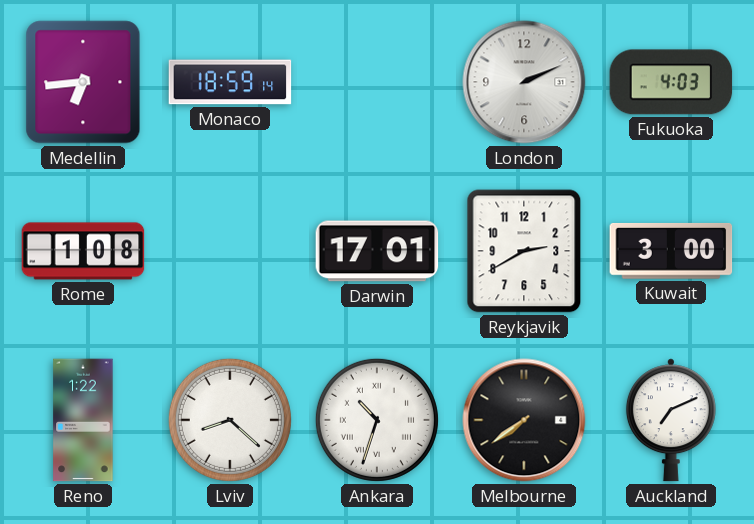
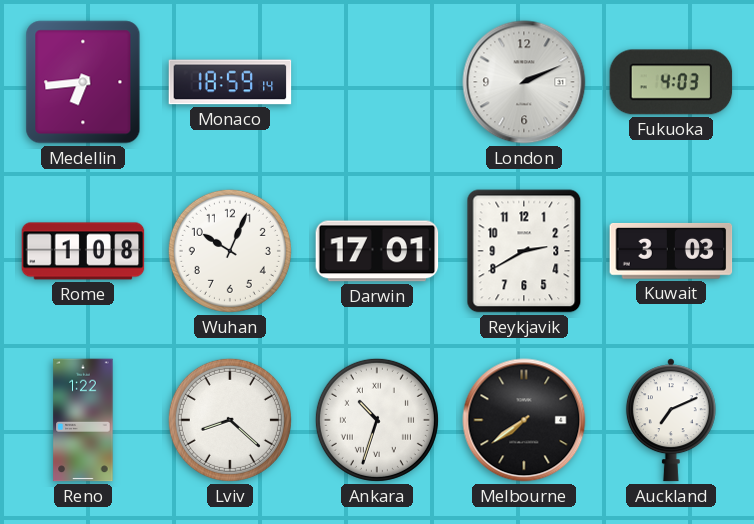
Wuhan: none -> 10:04 (230, 251)
Kuwait: 3:00 -> 3:03 (671, 251)
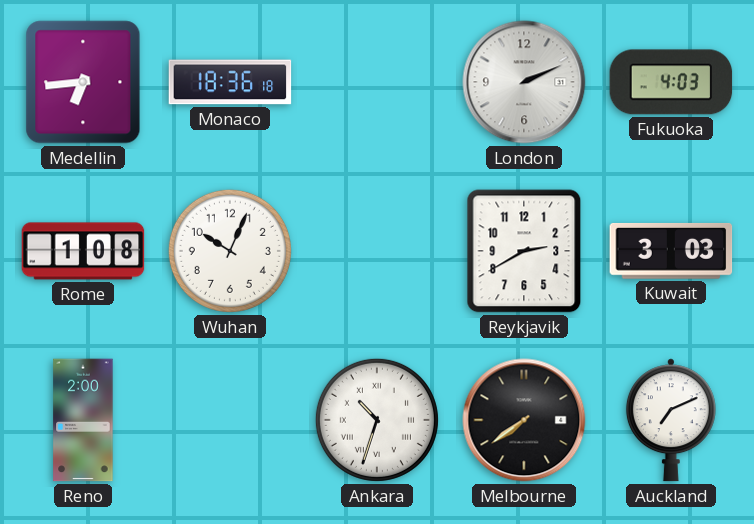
Monaco: 18:59 -> 18:36 (230, 82)
Darwin: 17:01 -> none (377, 251)
Reno: 1:22 -> 2:00 (83, 420)
Lviv: 8:22 -> none (230, 420)
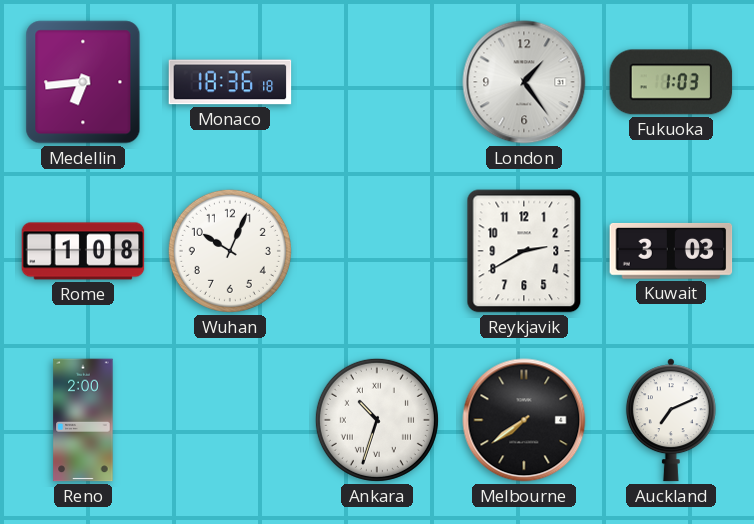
London: 2:11 -> 1:24 (524, 82)
Fukuoka: 4:03 -> 1:03 (671, 82)
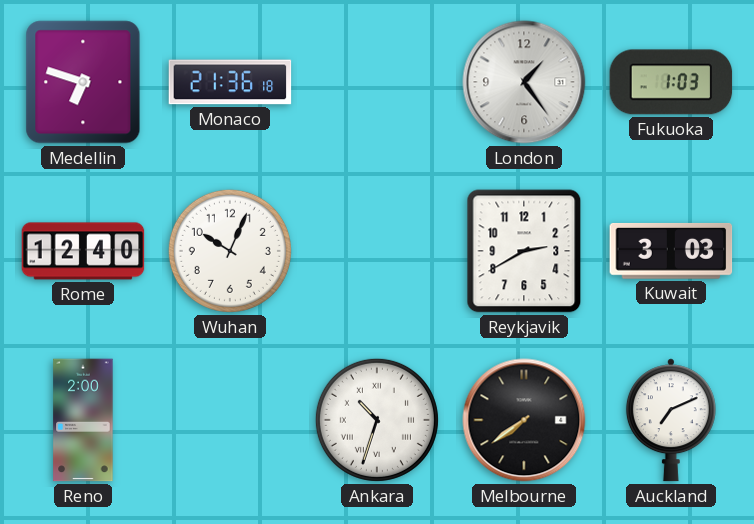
Medellin: 6:44 -> 6:48 (83, 82)
Monaco: 18:36 -> 21:36 (230, 82)
Rome: 1:08 -> 12:40 (83, 251)
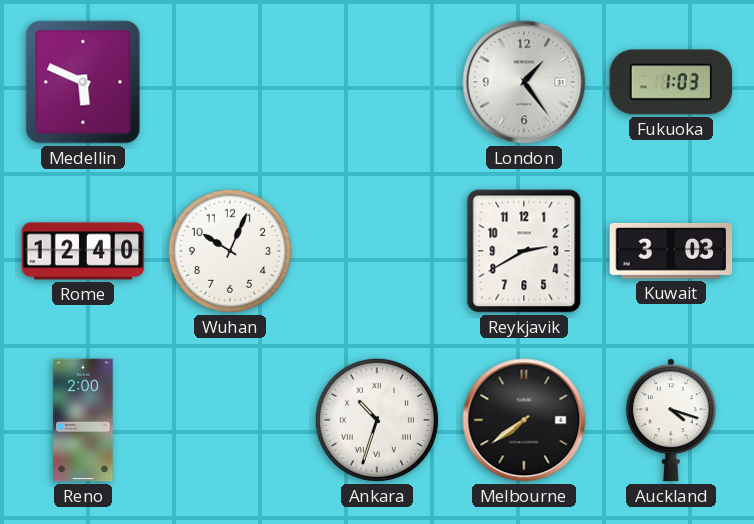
Medellin: 6:48 -> 5:49 (83, 82)
Monaco: 21:36 -> none (230, 82)
Auckland: 7:11 -> 4:18 (671, 420)
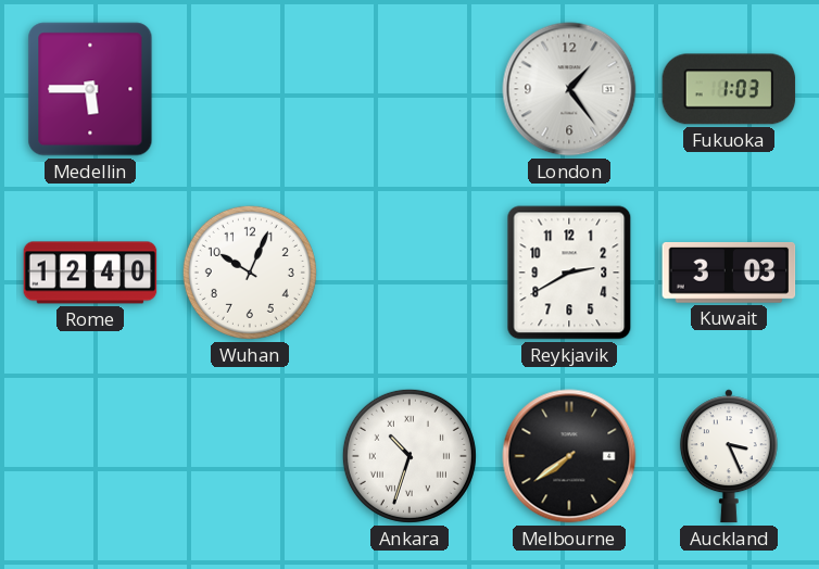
Medellin: 5:49 -> 5:45 (90, 89)
Reno: 2:00 -> none (83, 420)
Auckland: 4:18 -> 3:26 (729, 456)
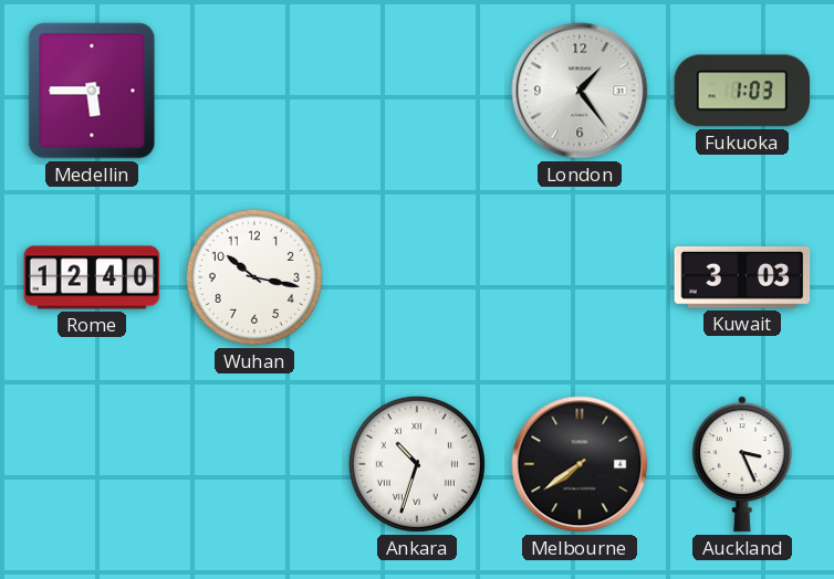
Wuhan: 10:04 -> 10:17 (254, 277)
Reykjavik: 2:40 -> none (569, 273)
